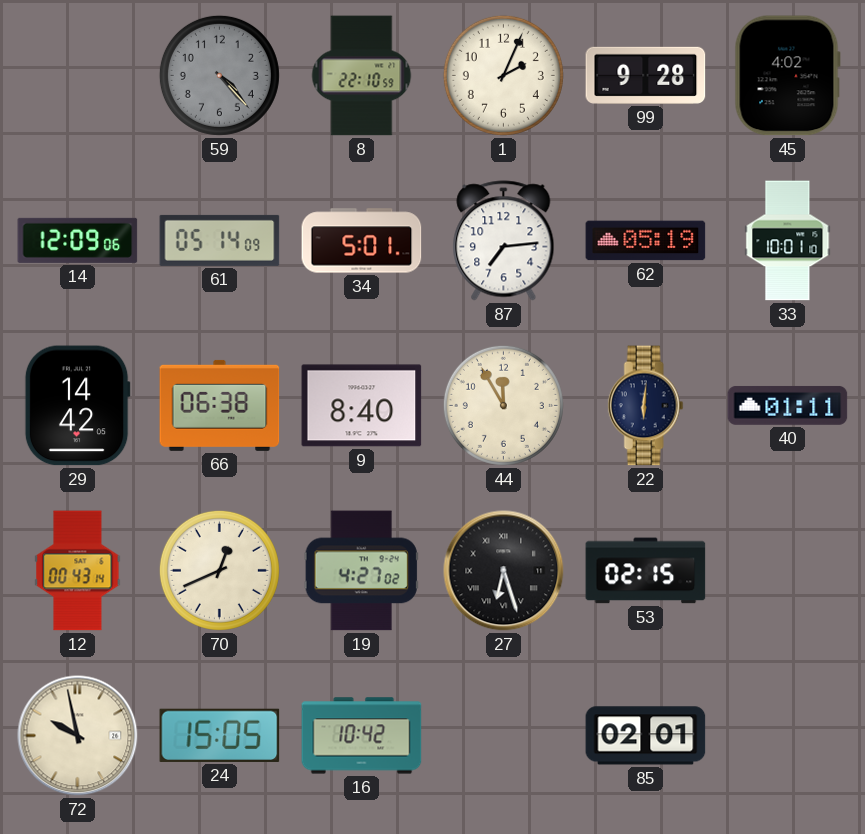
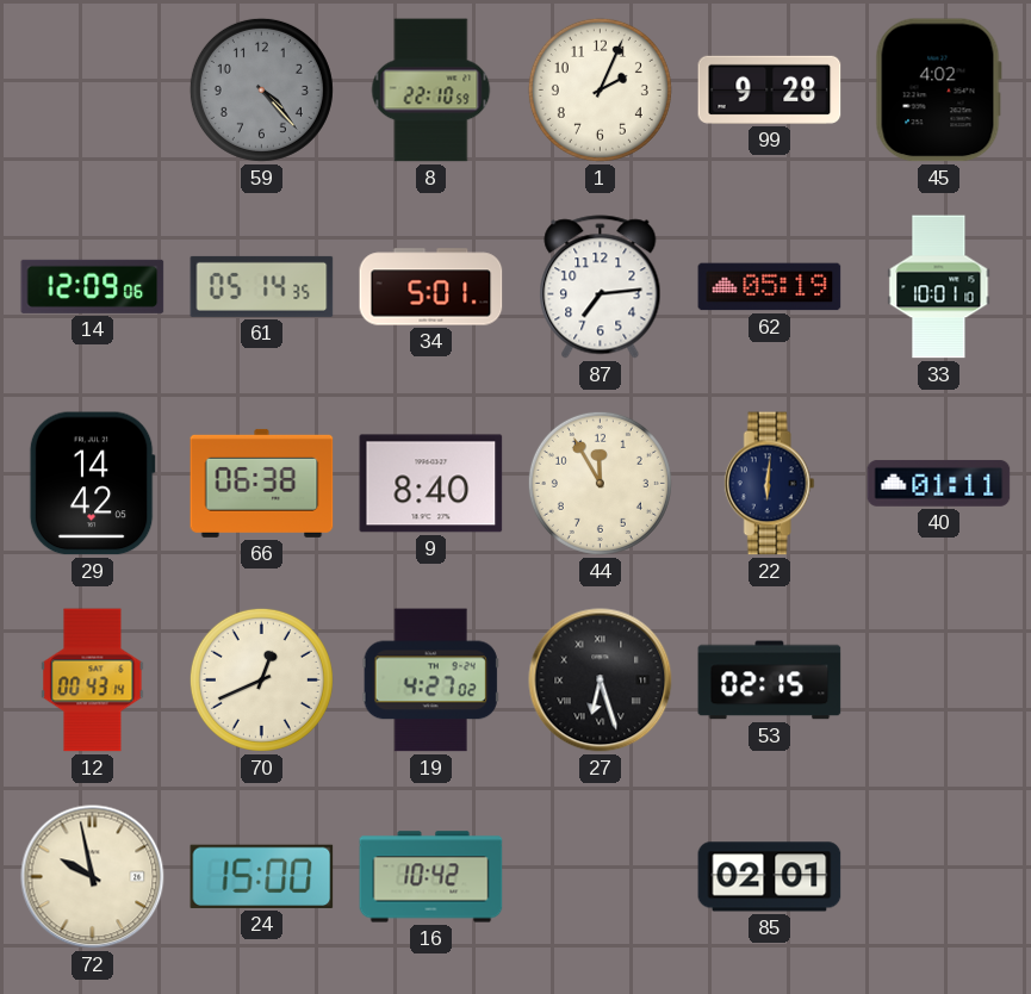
61: 05:14:09 -> 05:14:35 (262, 286)
24: 15:05 -> 15:00 (262, 876)
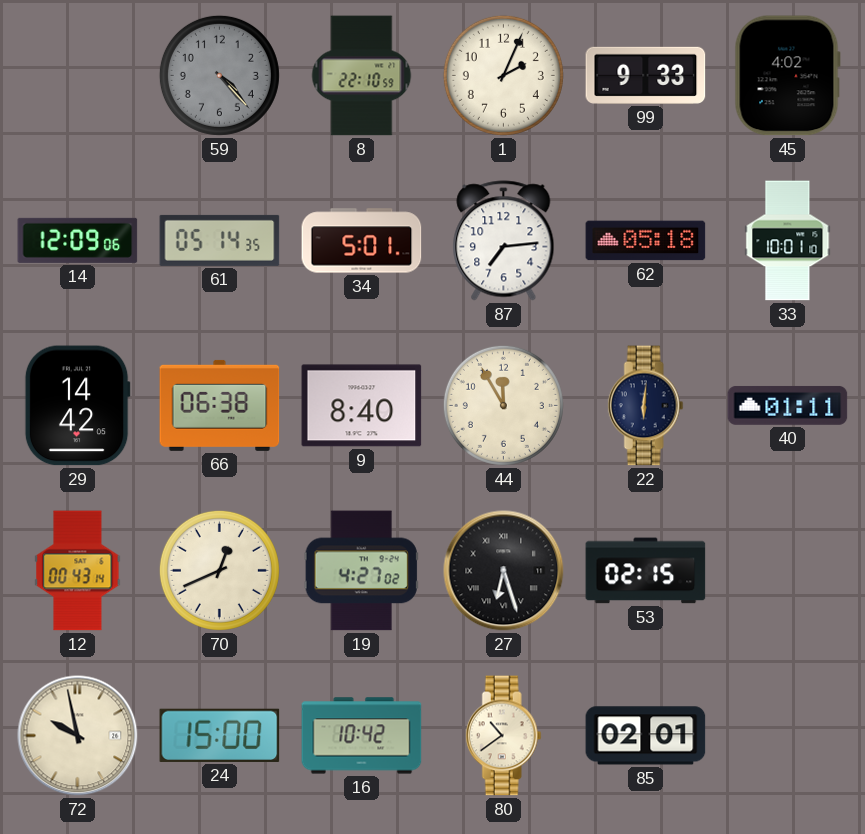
99: 9:28 -> 9:33 (646, 75)
62: 05:19 -> 05:18 (646, 241)
80: none -> 10:39 (503, 736)
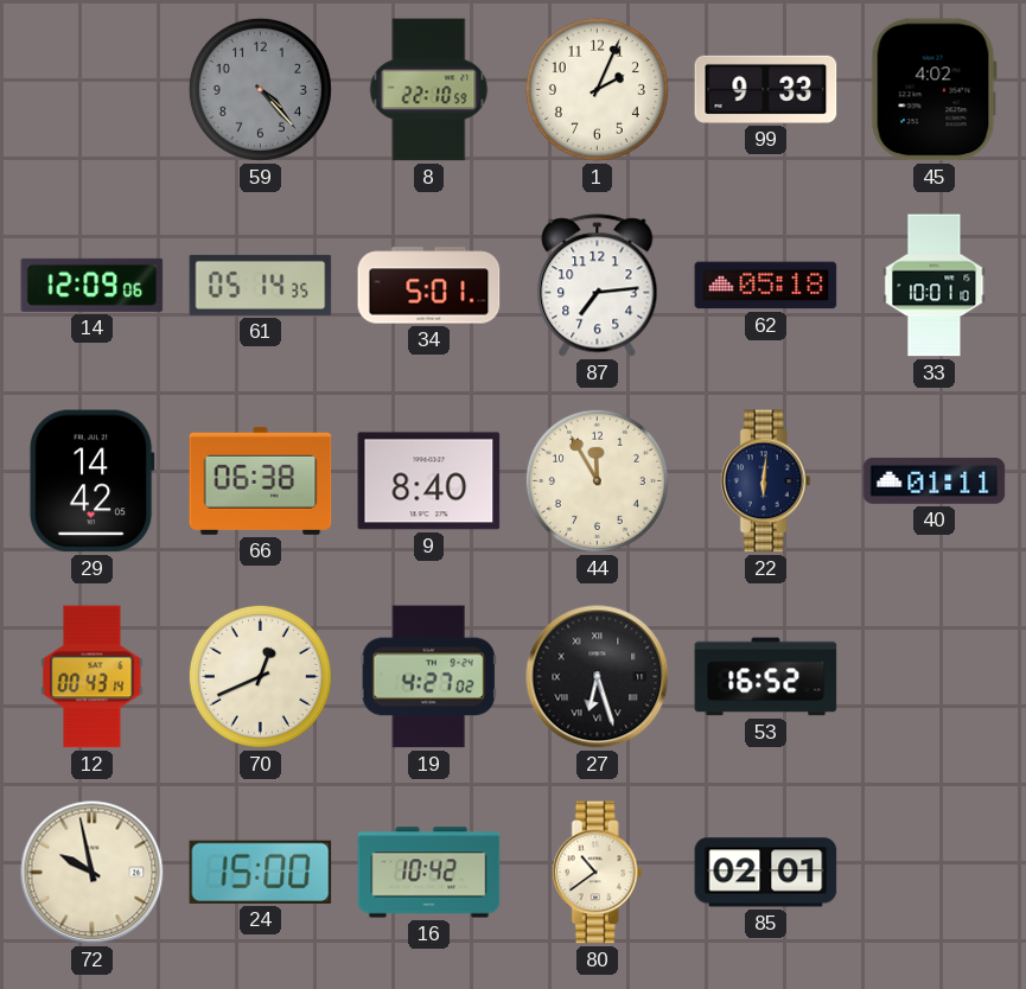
53: 02:15 -> 16:52 (766, 677)
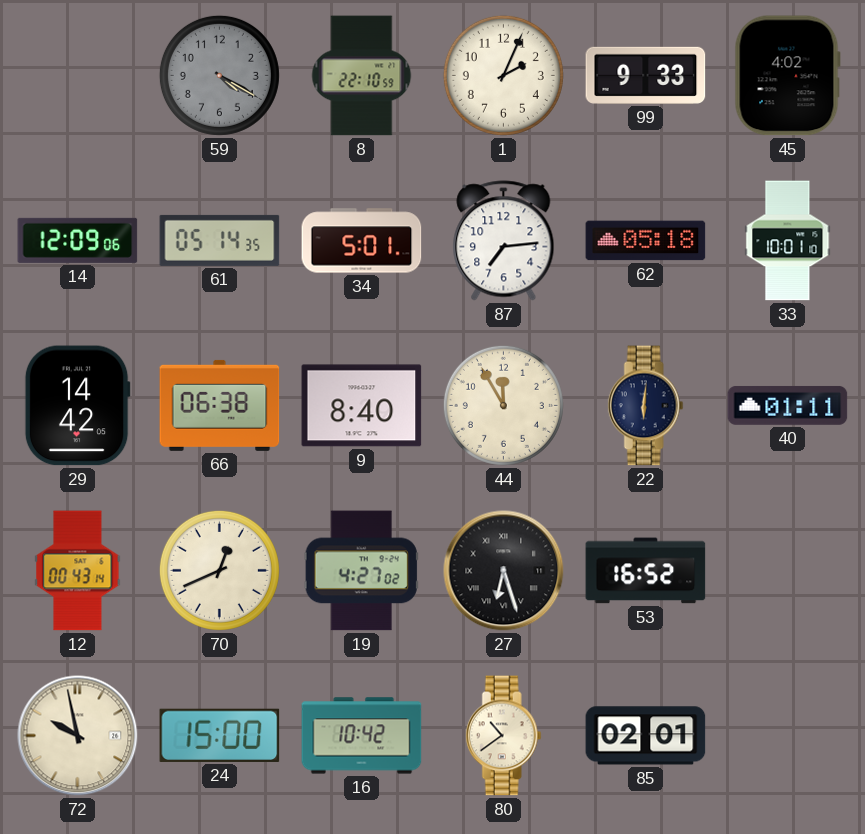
59: 4:23 -> 4:20 (219, 75)
